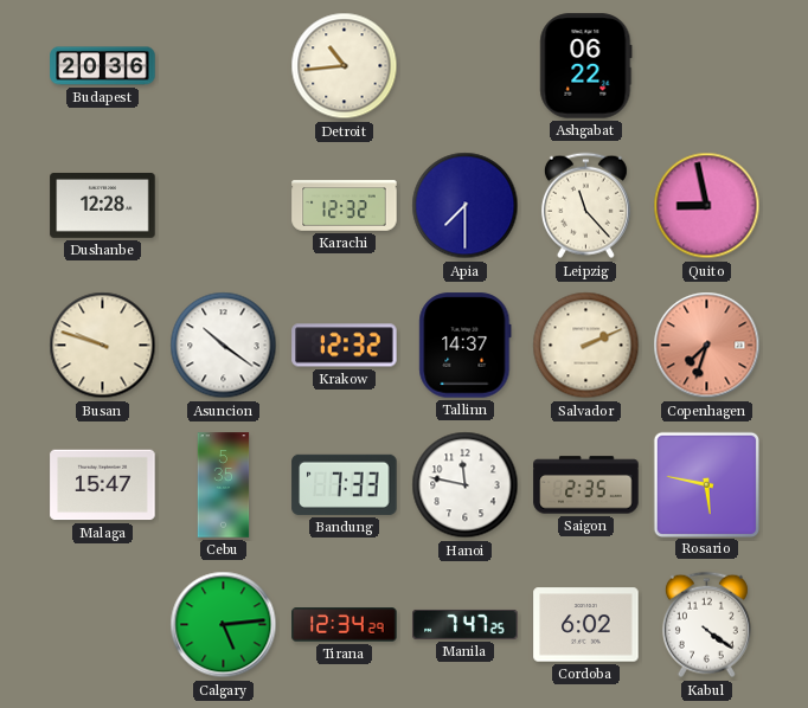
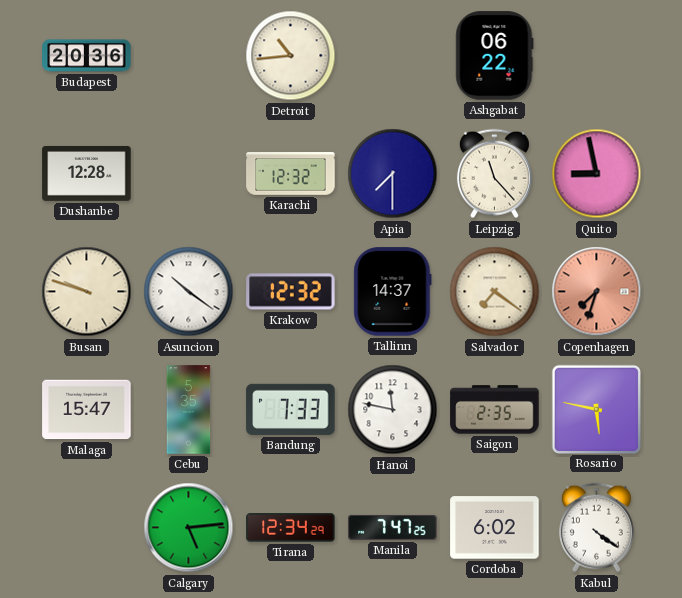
Salvador: 2:11 -> 7:21 (495, 292)
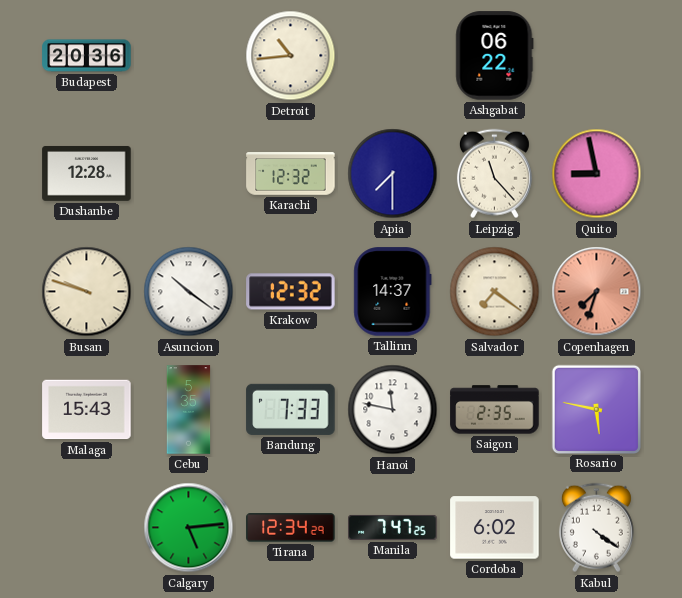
Malaga: 15:47 -> 15:43 (87, 410)
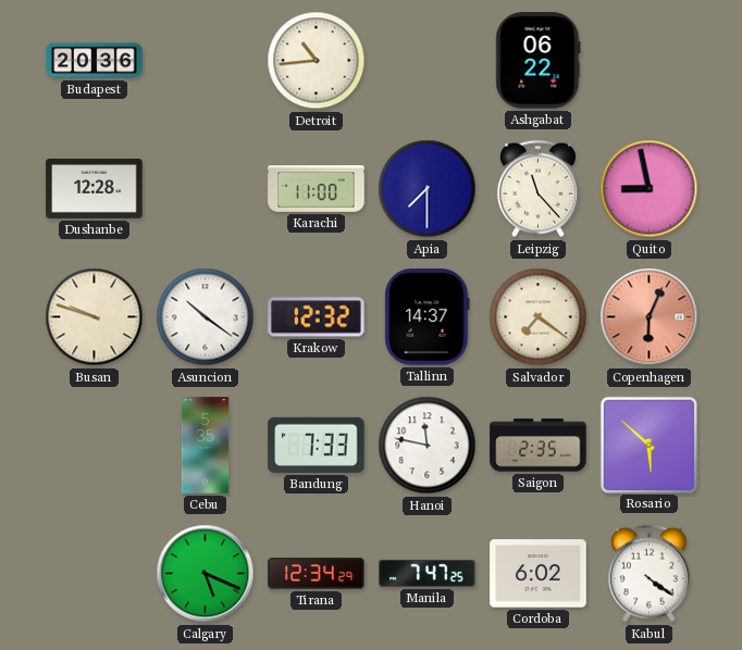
Karachi: 12:32 -> 11:00 (317, 189)
Copenhagen: 7:33 -> 6:04 (650, 317)
Malaga: 15:43 -> none (87, 410)
Rosario: 5:47 -> 5:52 (648, 445)
Calgary: 5:14 -> 5:19 (206, 574)
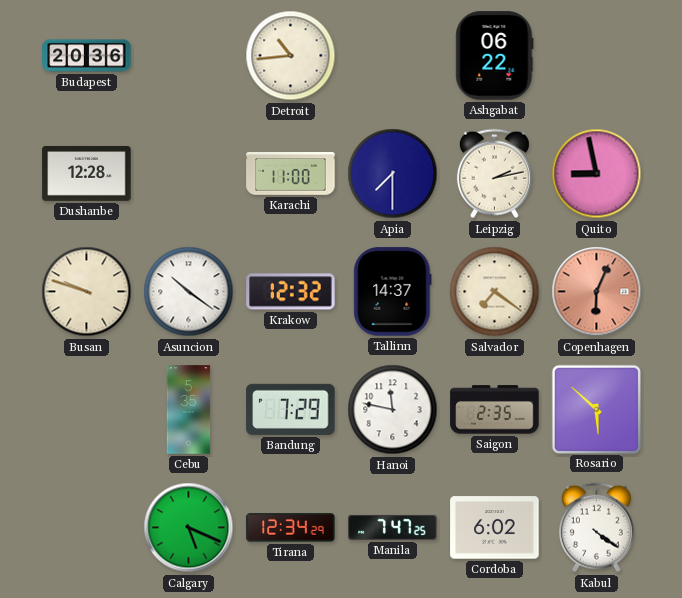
Leipzig: 11:23 -> 2:13 (494, 174)
Bandung: 7:33 -> 7:29 (291, 409)
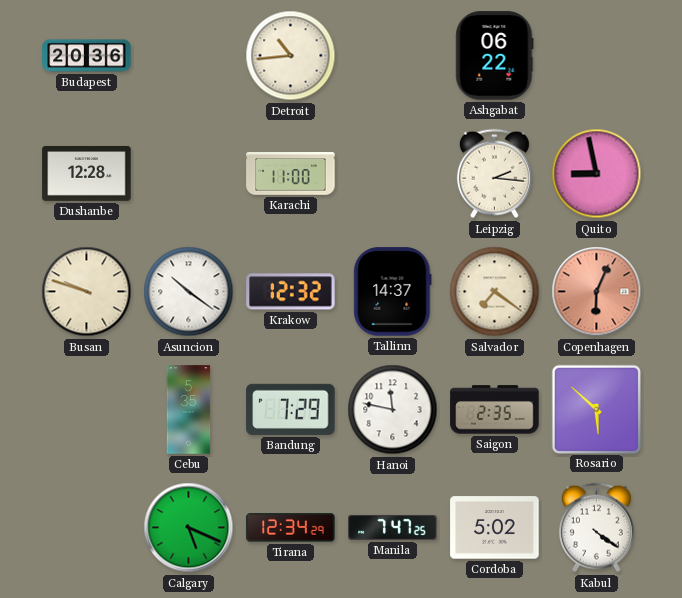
Apia: 7:30 -> none (393, 174)
Leipzig: 2:13 -> 2:16 (494, 174)
Cordoba: 6:02 -> 5:02 (495, 528)
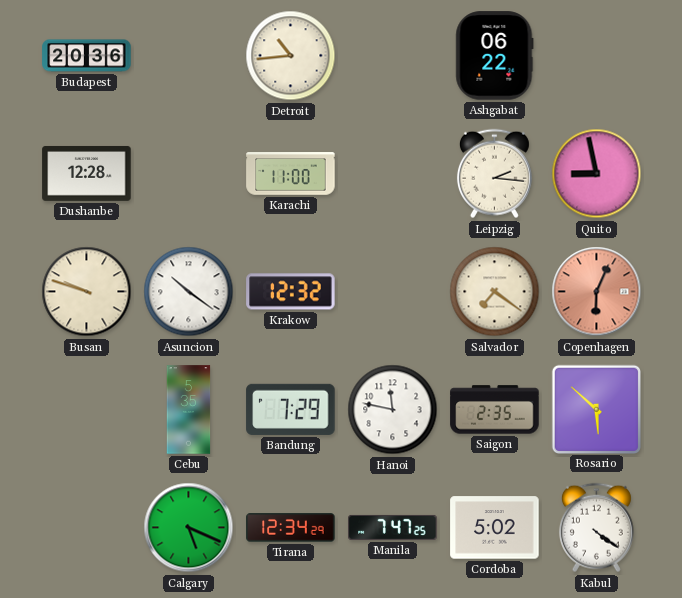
Tallinn: 14:37 -> none (393, 292)
